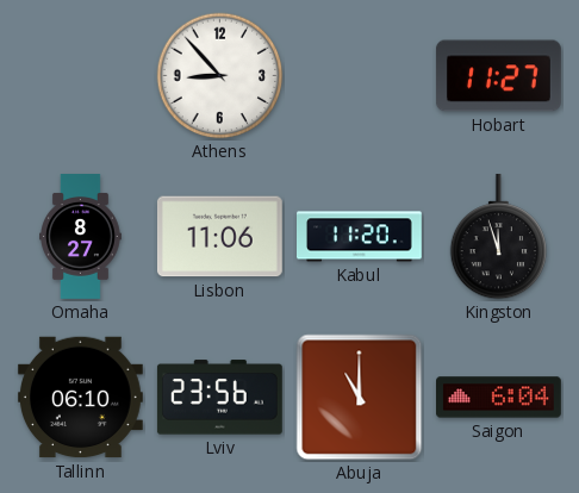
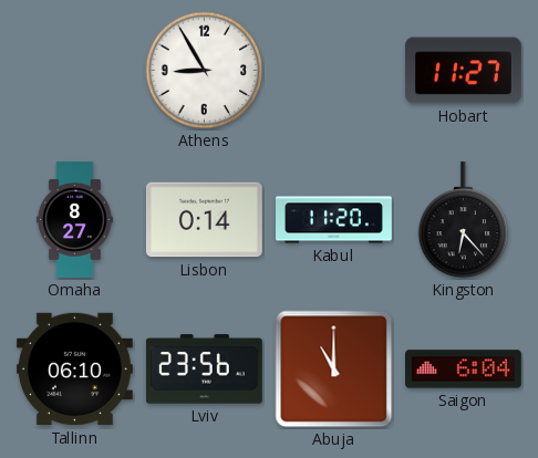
Athens: 8:53 -> 8:55 (205, 71)
Lisbon: 11:06 -> 0:14 (204, 220)
Kingston: 11:57 -> 6:23 (464, 220)
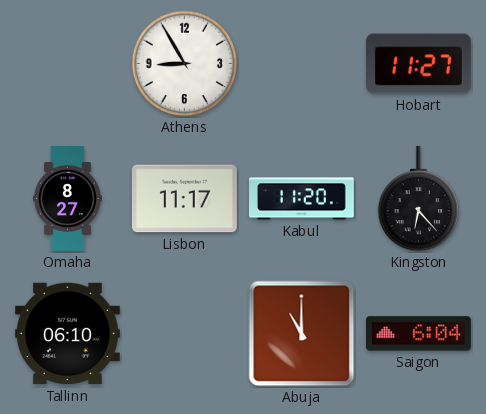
Lisbon: 0:14 -> 11:17 (184, 199)
Lviv: 23:56 -> none (204, 369)
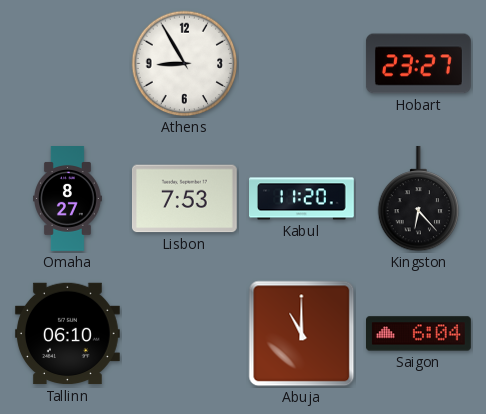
Hobart: 11:27 -> 23:27 (418, 64)
Lisbon: 11:17 -> 7:53 (184, 199)
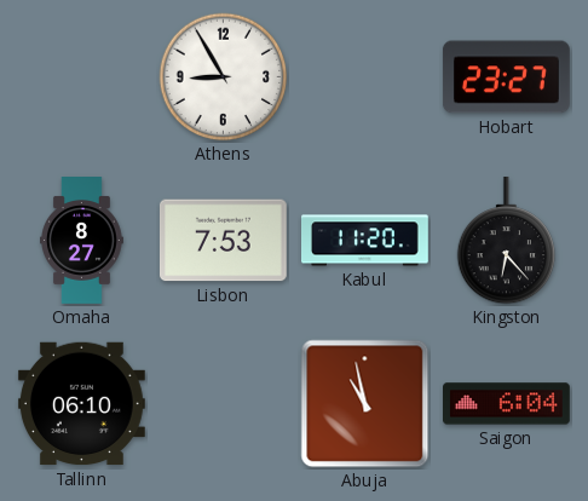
Abuja: 11:00 -> 10:58 (365, 404)
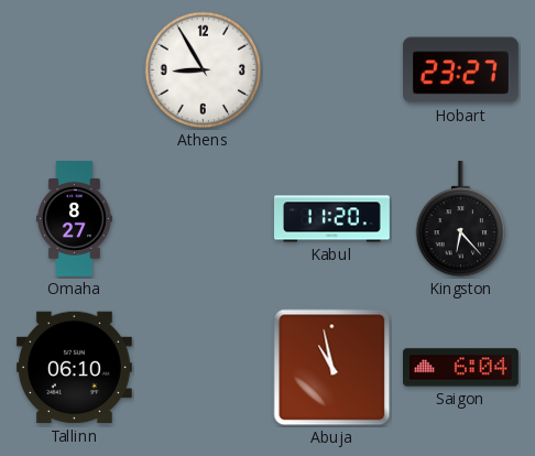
Lisbon: 7:53 -> none (223, 241)
